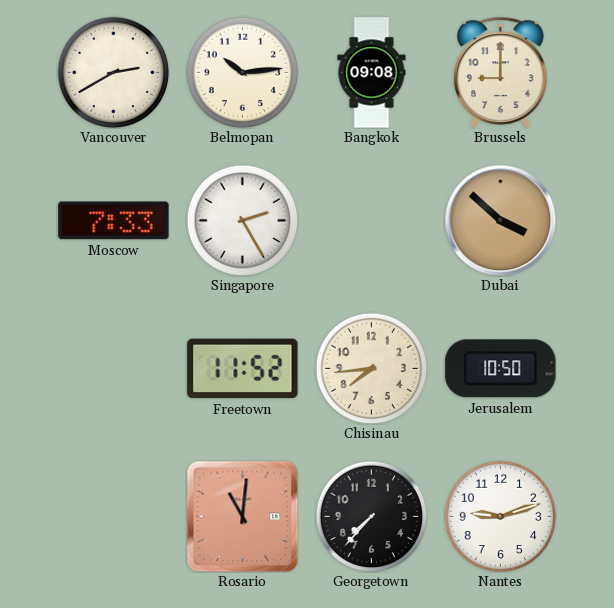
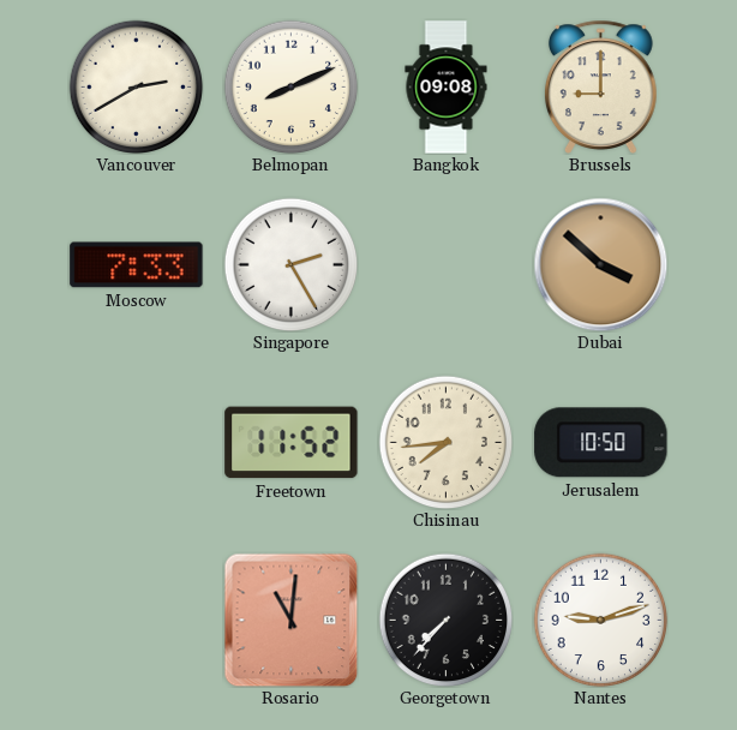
Belmopan: 10:14 -> 8:11 (290, 86)
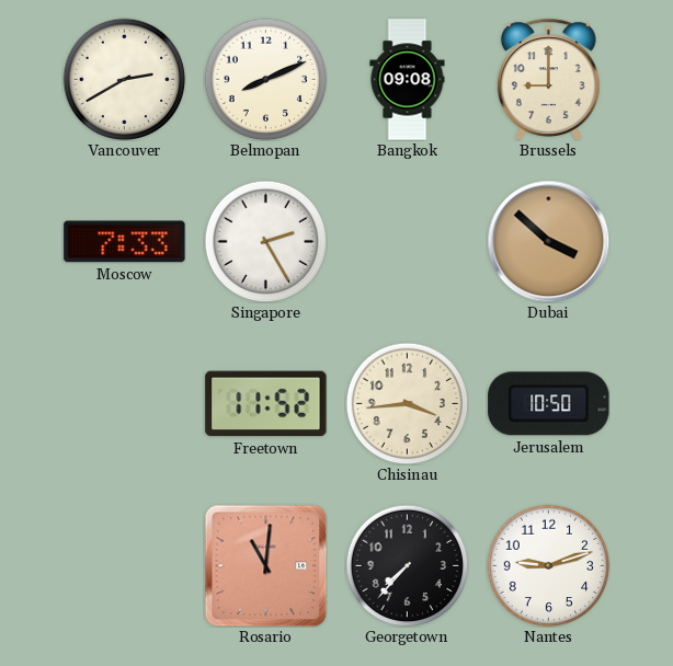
Chisinau: 7:44 -> 3:44 (407, 403)
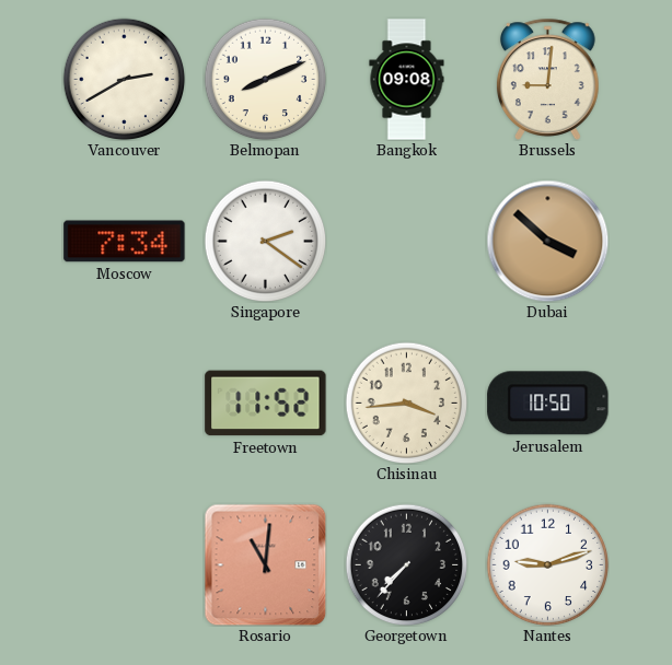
Brussels: 9:00 -> 9:01 (547, 79)
Moscow: 7:33 -> 7:34 (125, 242)
Singapore: 2:25 -> 2:21 (265, 241)
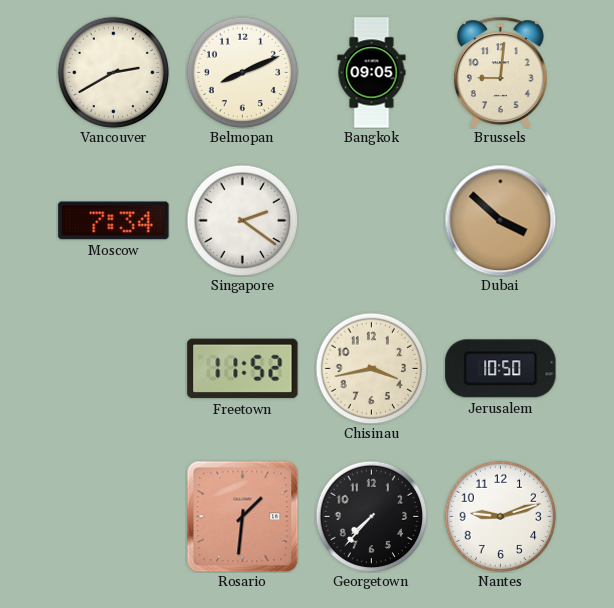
Bangkok: 09:08 -> 09:05 (372, 73)
Chisinau: 3:44 -> 3:43 (371, 368)
Rosario: 11:01 -> 1:31 (242, 516)
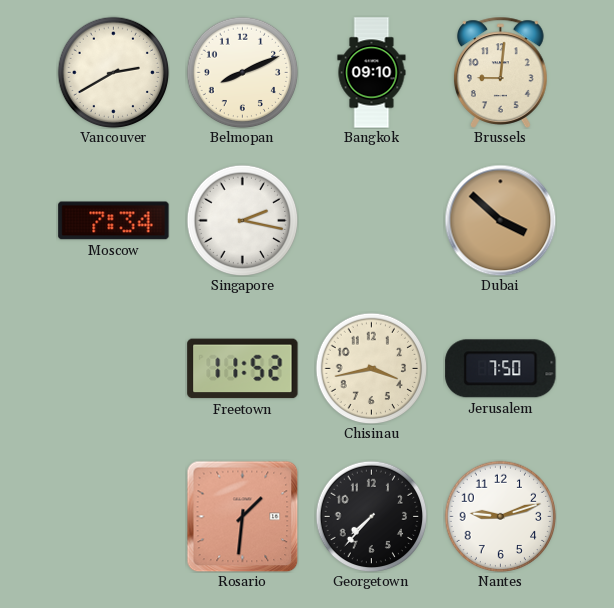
Bangkok: 09:05 -> 09:10 (372, 73)
Singapore: 2:21 -> 2:17 (242, 220)
Jerusalem: 10:50 -> 7:50 (501, 369)
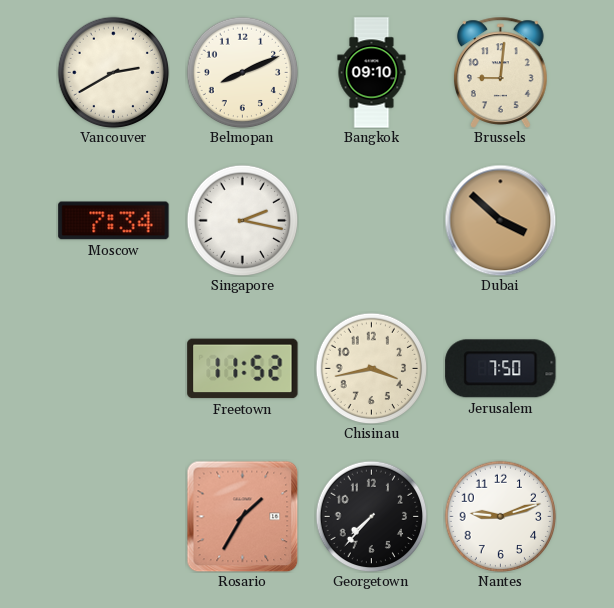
Rosario: 1:31 -> 1:35 (242, 516)
